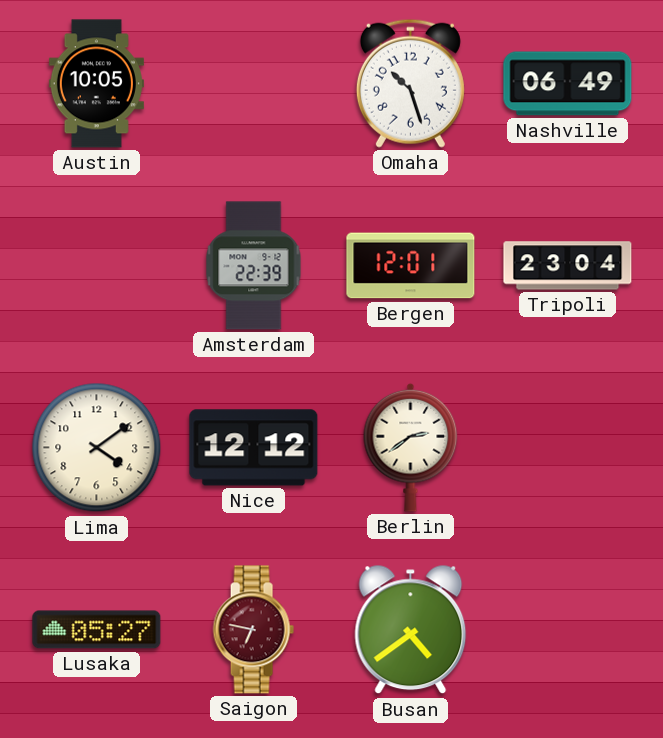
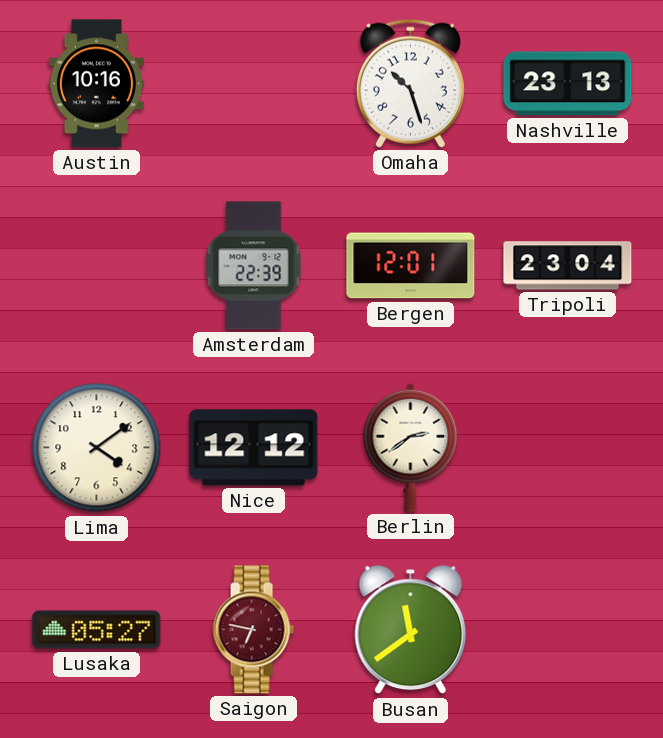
Austin: 10:05 -> 10:16 (96, 84)
Nashville: 06:49 -> 23:13 (568, 84)
Busan: 4:39 -> 11:39 (411, 630)
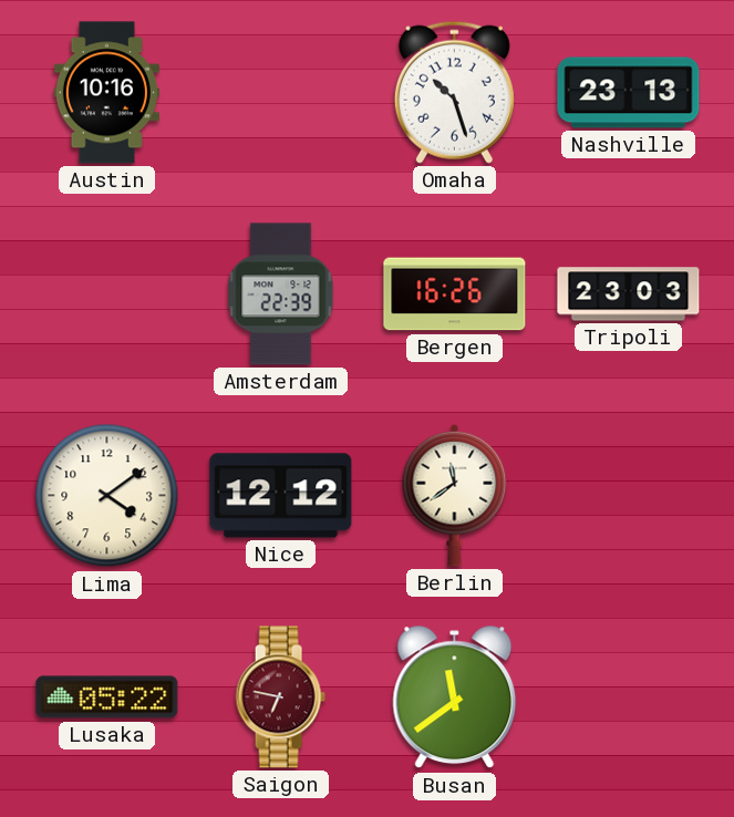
Bergen: 12:01 -> 16:26 (455, 294)
Tripoli: 23:04 -> 23:03 (629, 294)
Berlin: 2:39 -> 11:39 (455, 495)
Lusaka: 05:27 -> 05:22 (107, 697)
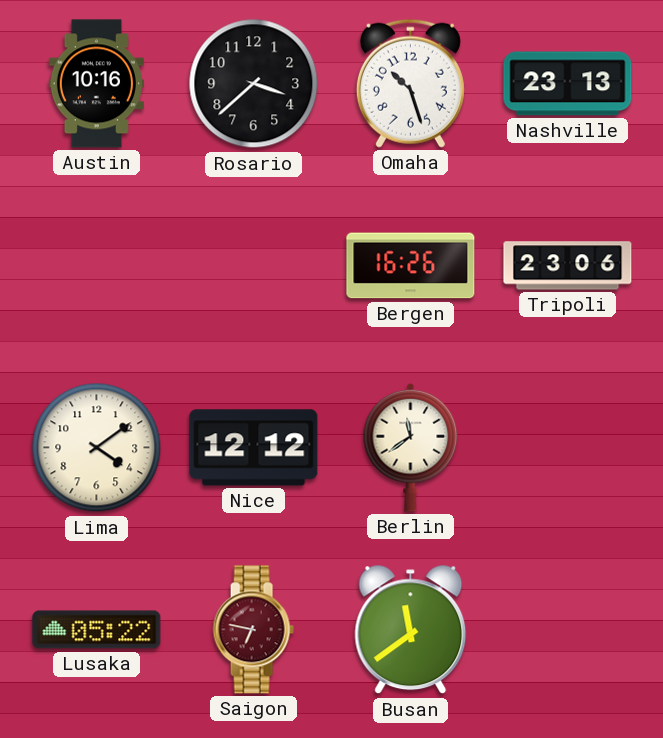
Rosario: none -> 3:38 (254, 84)
Amsterdam: 22:39 -> none (281, 294)
Tripoli: 23:03 -> 23:06 (568, 266)
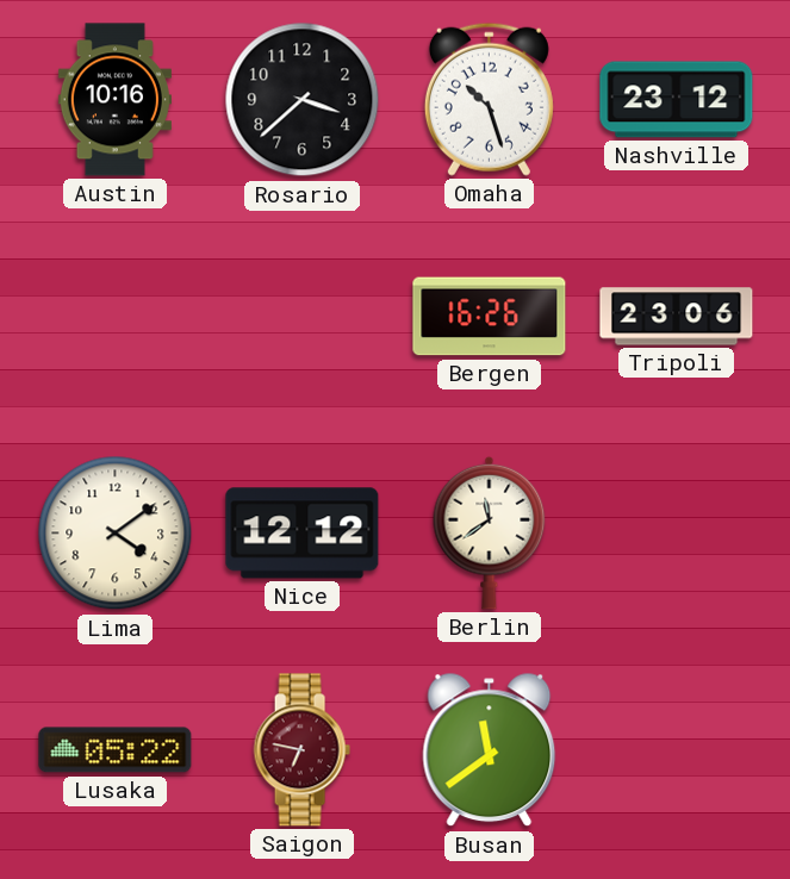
Nashville: 23:13 -> 23:12 (677, 100)
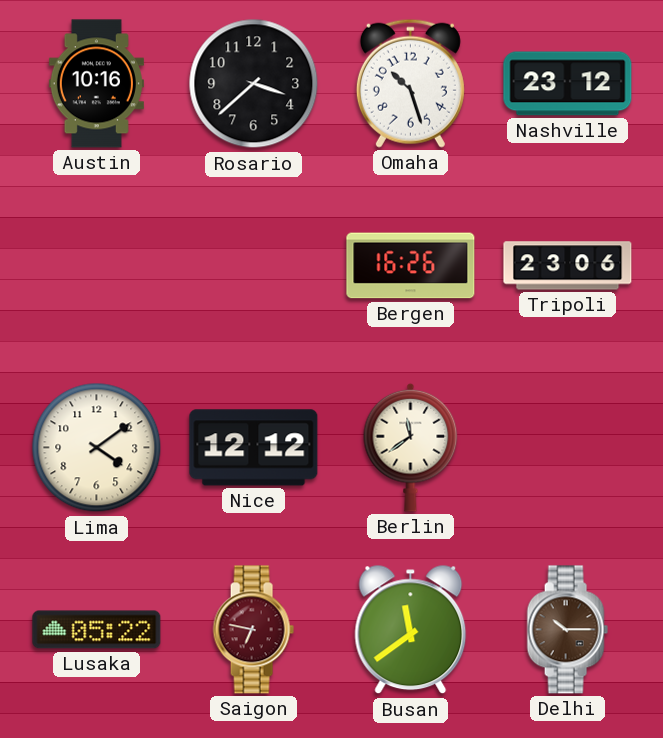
Delhi: none -> 10:15 (567, 630)
